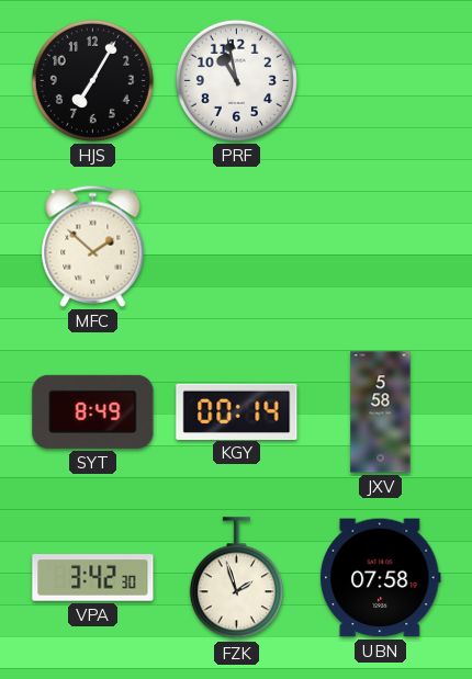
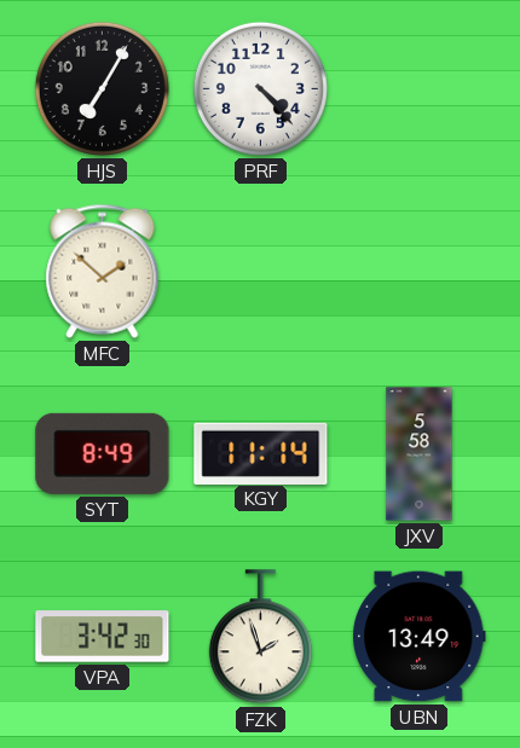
PRF: 10:58 -> 4:23 (260, 88)
KGY: 00:14 -> 11:14 (261, 453)
UBN: 07:58 -> 13:49 (420, 637)
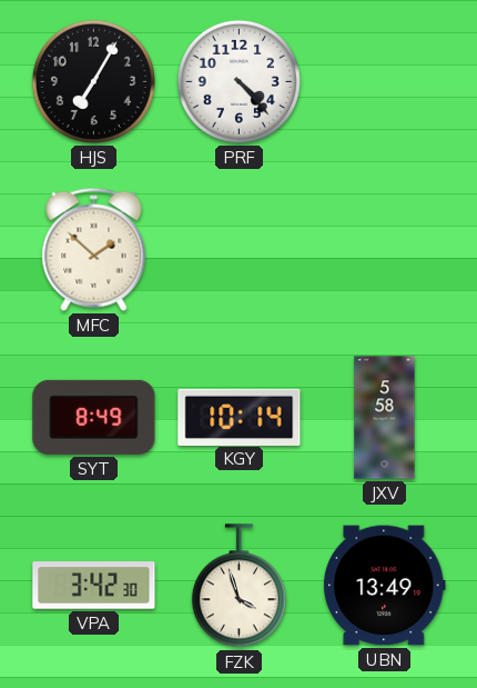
KGY: 11:14 -> 10:14 (240, 417)
FZK: 1:57 -> 3:57 (238, 586)
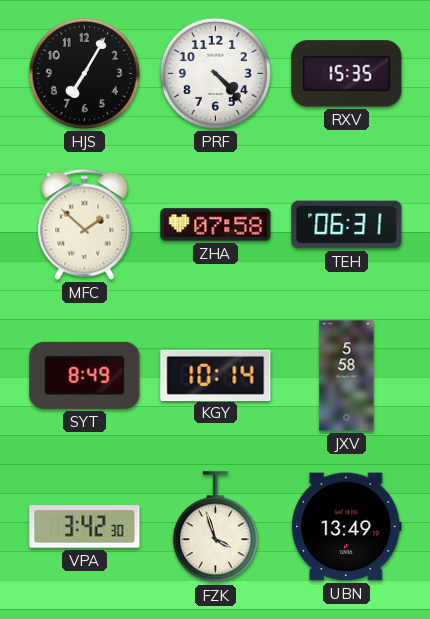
RXV: none -> 15:35 (347, 74)
ZHA: none -> 07:58 (216, 225)
TEH: none -> 06:31 (347, 225)
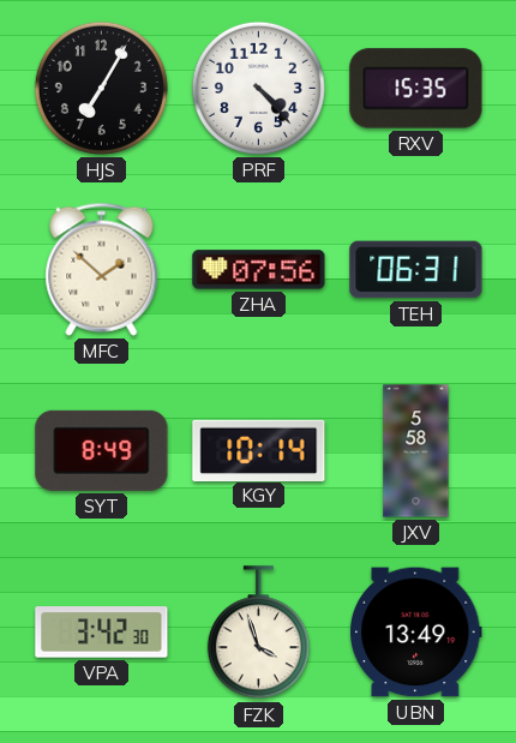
ZHA: 07:58 -> 07:56 (259, 270)
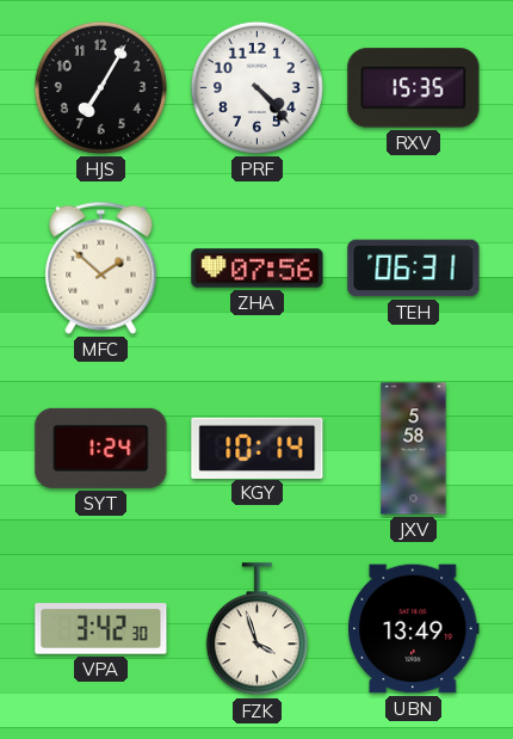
SYT: 8:49 -> 1:24 (101, 448)
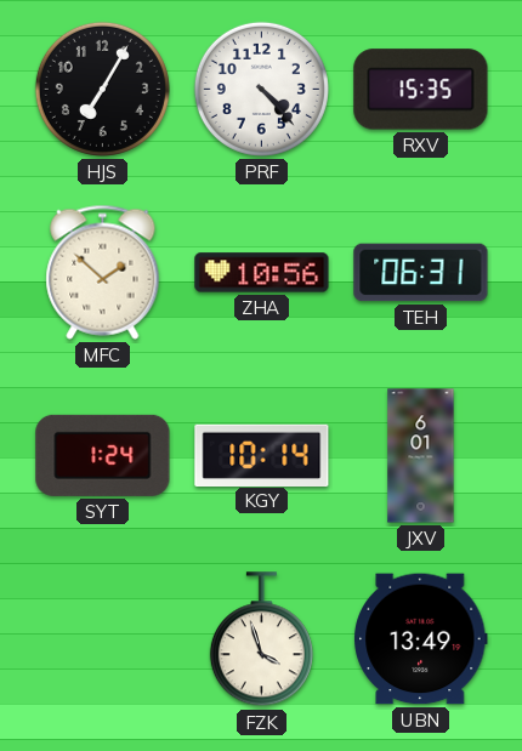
ZHA: 07:56 -> 10:56 (262, 273)
JXV: 5:58 -> 6:01 (421, 456)
VPA: 3:42 -> none (101, 629)
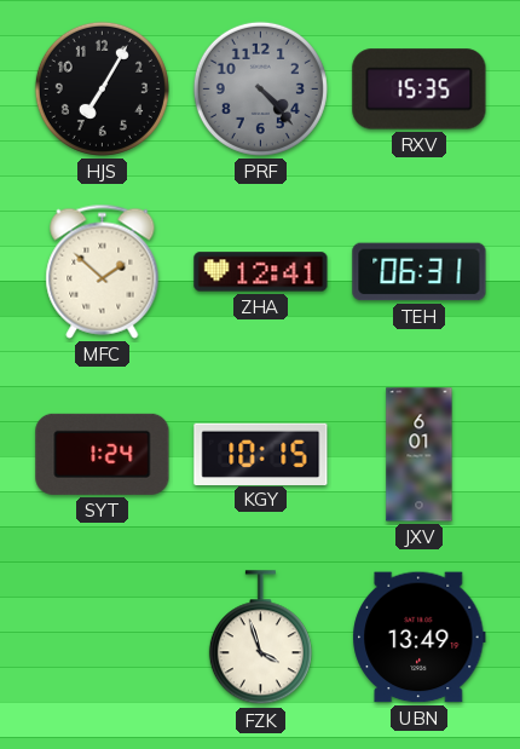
PRF dial: white -> grey (260, 88)
ZHA: 10:56 -> 12:41 (261, 272)
KGY: 10:14 -> 10:15 (261, 454)
